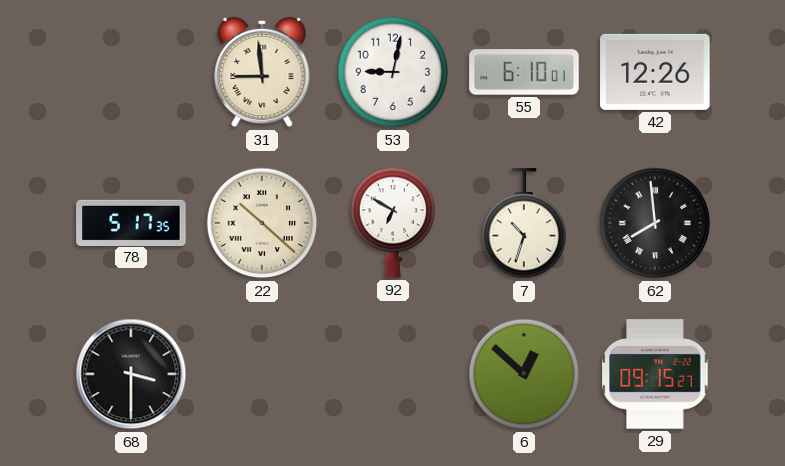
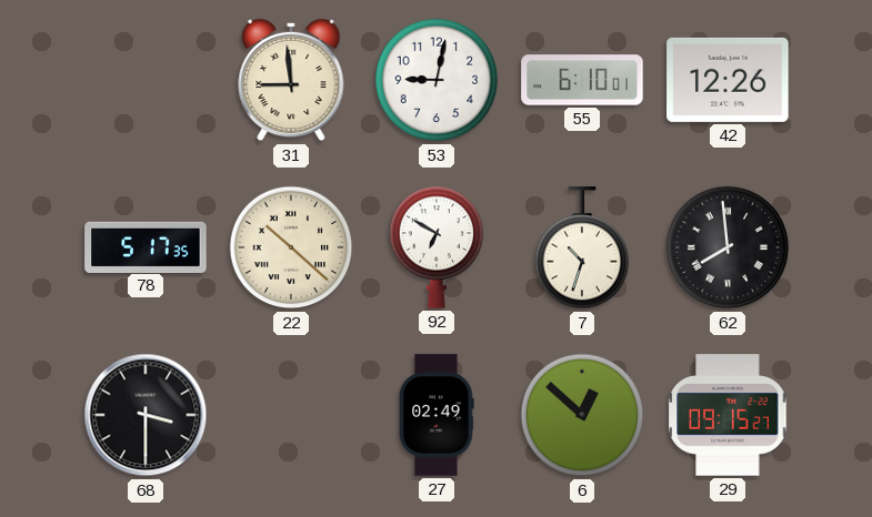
27: none -> 02:49 (437, 415)
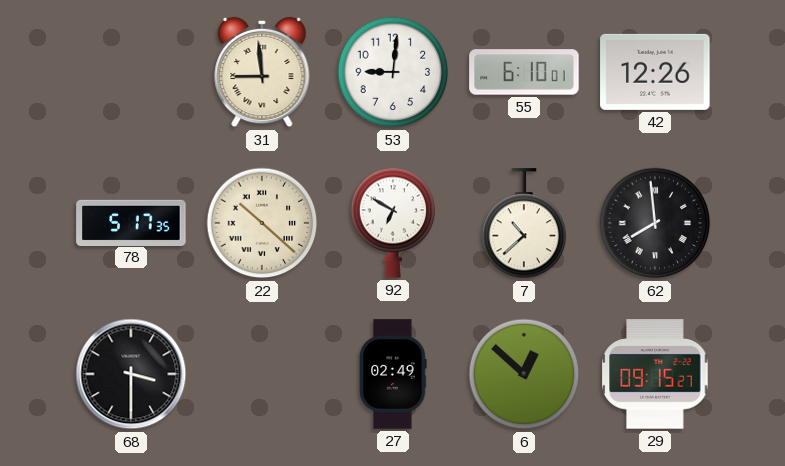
53: 9:02 -> 9:01 (393, 72)
7: 10:33 -> 10:38 (524, 224)
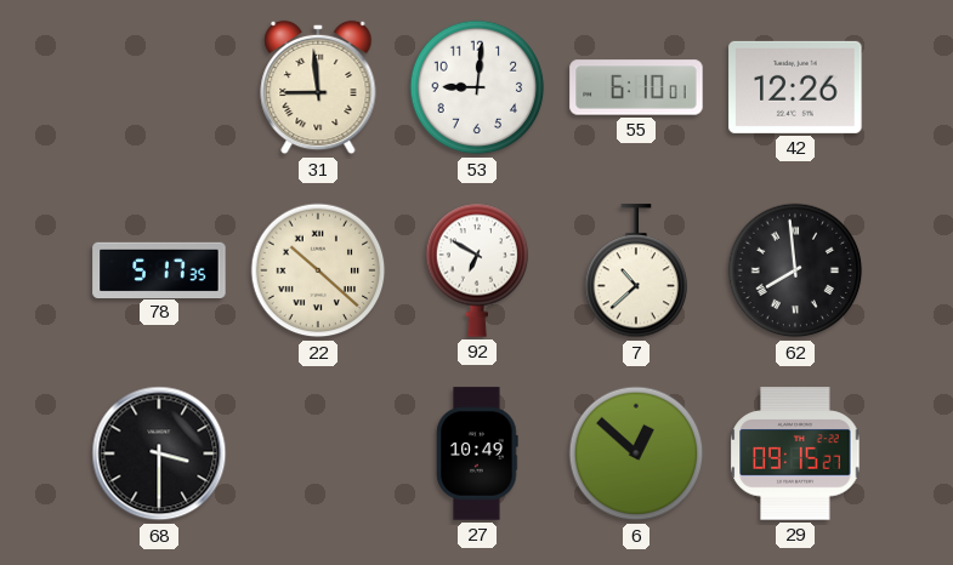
27: 02:49 -> 10:49 (477, 453)
